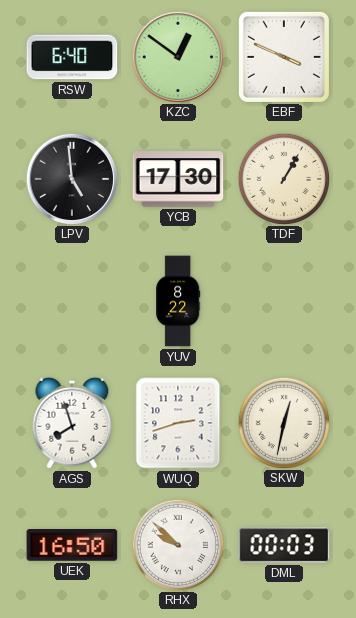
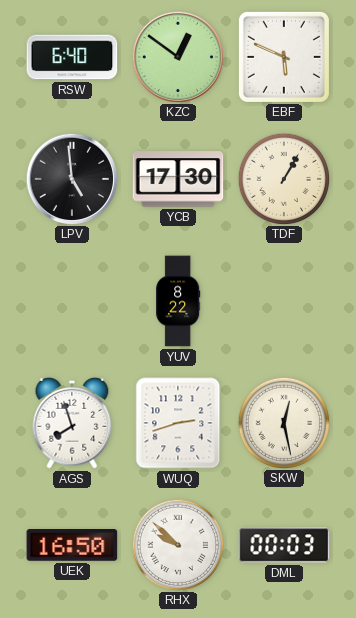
EBF: 3:49 -> 5:49 (284, 57)
SKW: 12:32 -> 12:28 (283, 422)
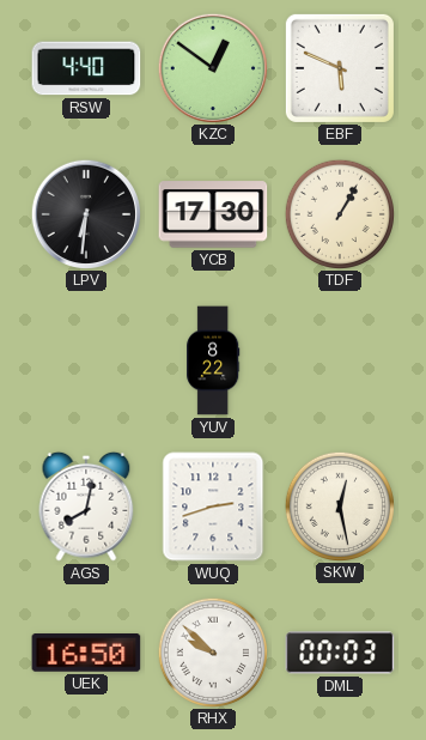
RSW: 6:40 -> 4:40 (86, 68)
LPV: 4:59 -> 6:31 (85, 213)
AGS: 7:57 -> 8:02 (86, 507)
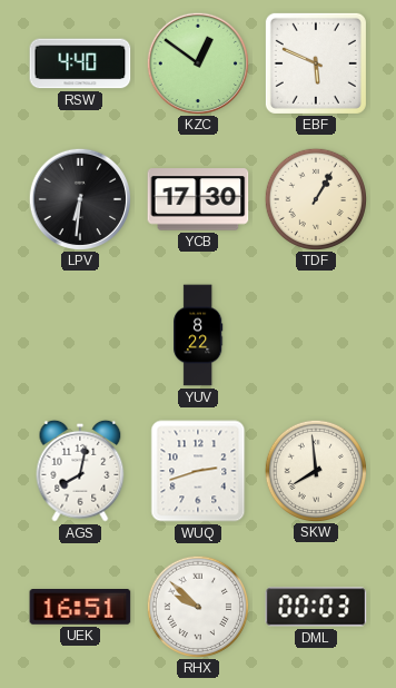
SKW: 12:28 -> 7:59 (315, 470)
UEK: 16:50 -> 16:51 (80, 608)
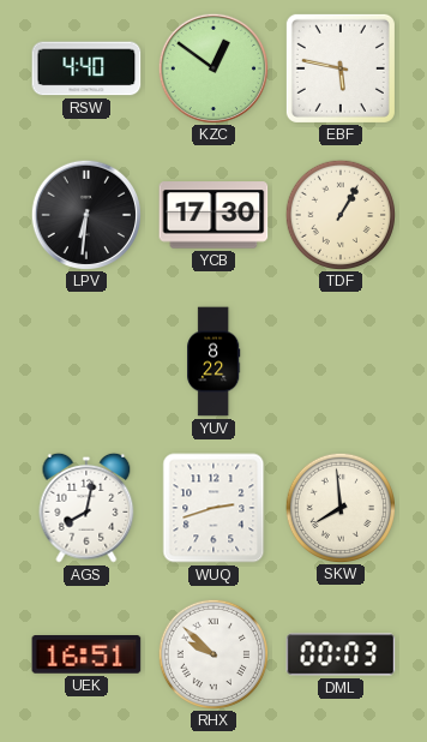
EBF: 5:49 -> 5:47 (341, 68)
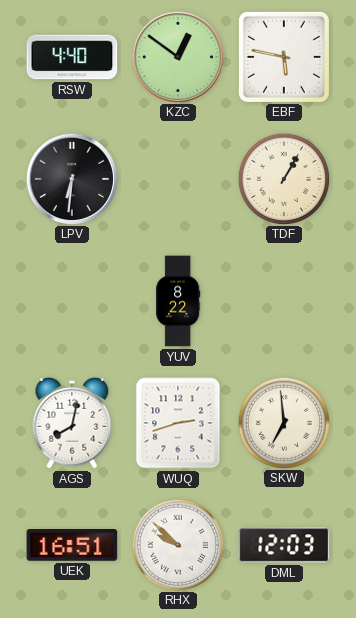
YCB: 17:30 -> none (213, 215)
SKW: 7:59 -> 6:59 (283, 422)
DML: 00:03 -> 12:03 (284, 545)
